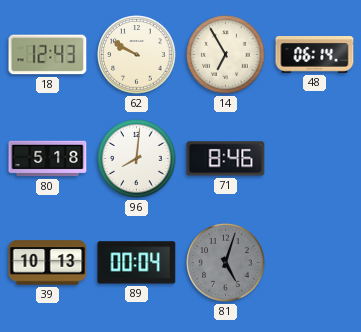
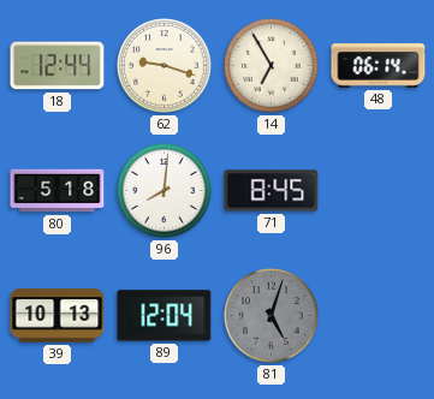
18: 12:43 -> 12:44 (58, 66)
62: 9:50 -> 9:18 (165, 66)
71: 8:46 -> 8:45 (272, 191)
89: 00:04 -> 12:04 (165, 316)
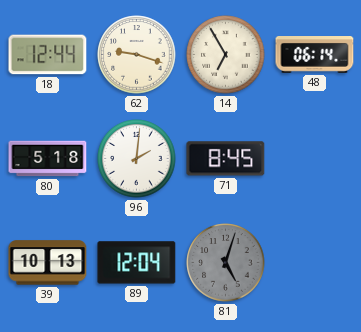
96: 8:01 -> 2:01 (137, 159)
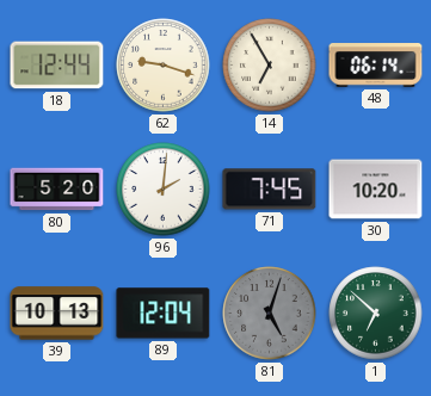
80: 5:18 -> 5:20 (57, 190)
71: 8:45 -> 7:45 (270, 190)
30: none -> 10:20 (376, 190)
1: none -> 6:52 (376, 314)
